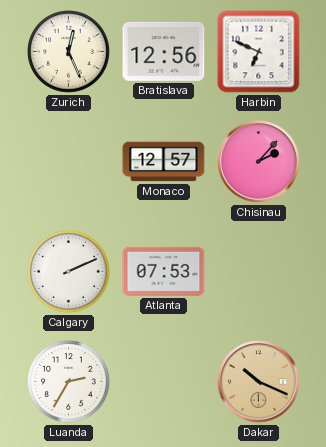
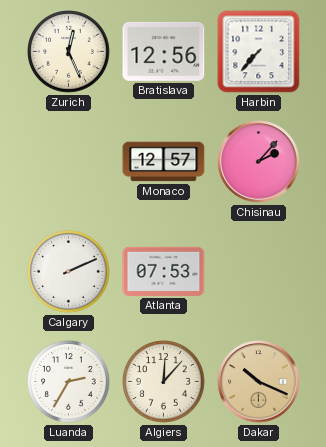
Harbin: 6:49 -> 7:37 (259, 52)
Algiers: none -> 12:07 (164, 382)
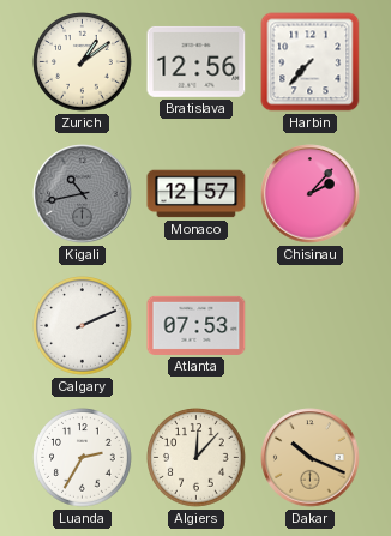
Zurich: 12:26 -> 1:09 (83, 62)
Kigali: none -> 10:43 (83, 194)
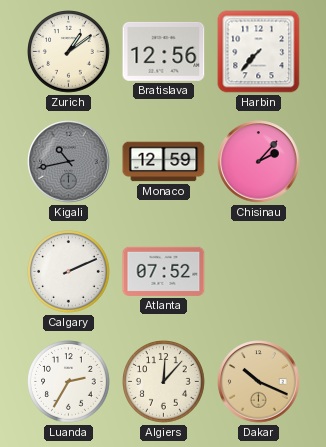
Monaco: 12:57 -> 12:59 (164, 162)
Atlanta: 07:53 -> 07:52 (164, 271)
